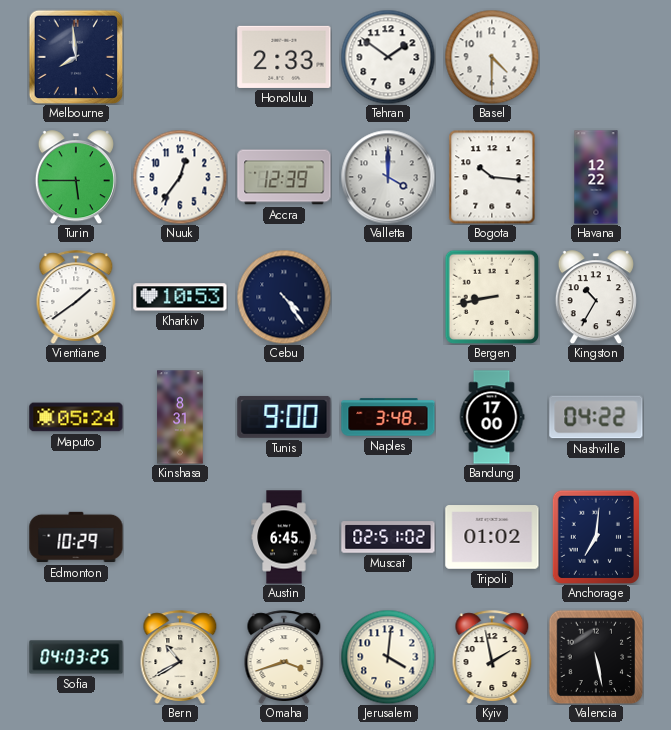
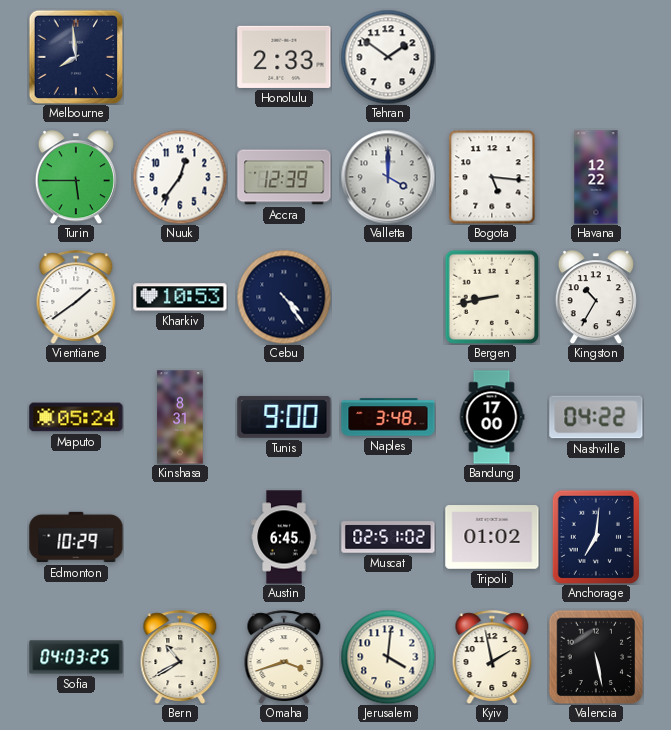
Basel: 4:30 -> none (492, 57)
Bogota: 10:16 -> 5:16 (492, 177)
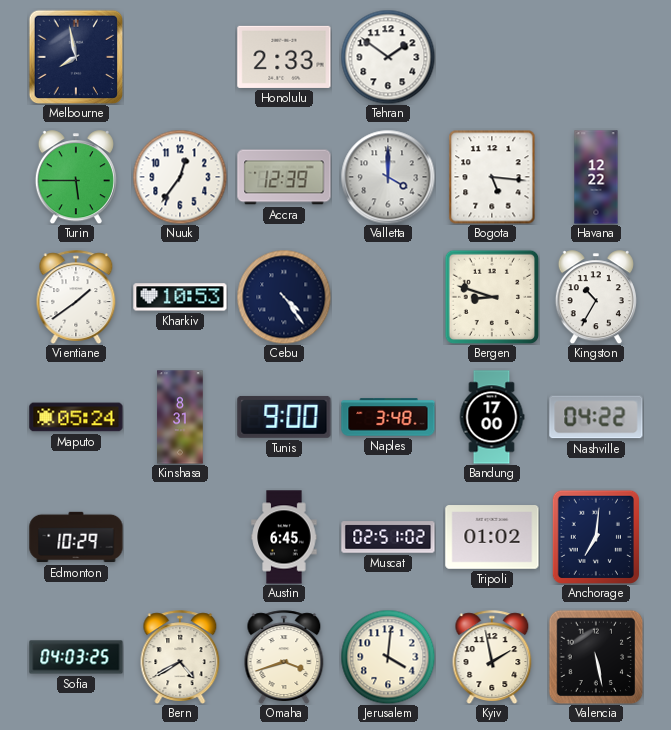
Melbourne: 7:59 -> 7:58 (75, 56)
Bergen: 8:43 -> 8:48 (492, 297)
Bern: 10:40 -> 4:40 (180, 657)
